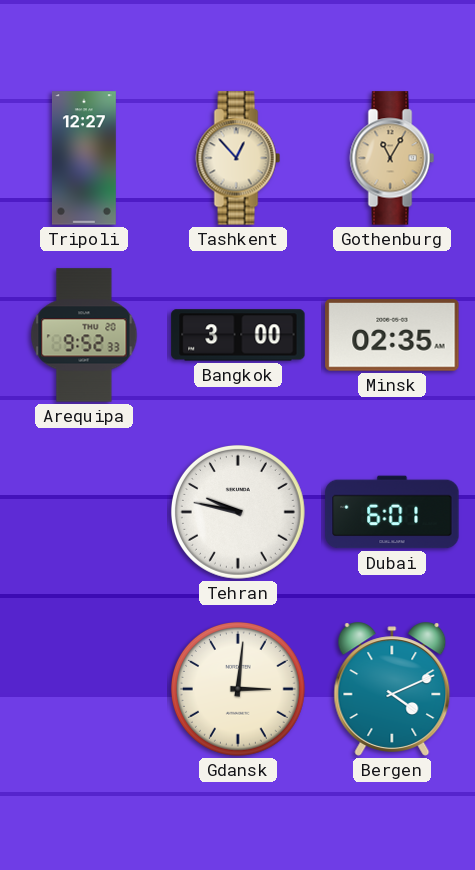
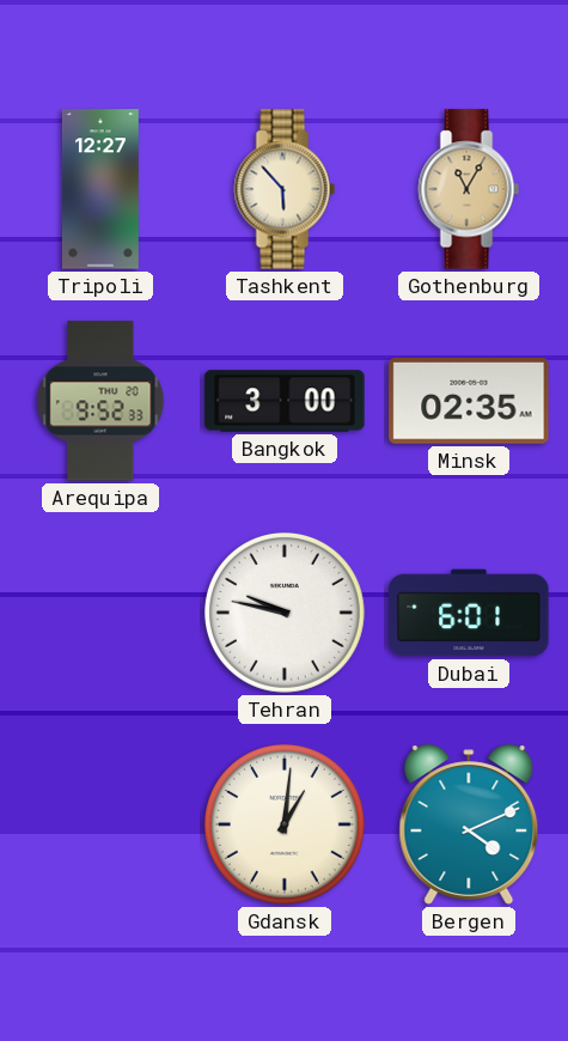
Tashkent: 12:53 -> 5:53 (285, 189)
Gdansk: 3:01 -> 1:01 (285, 824)
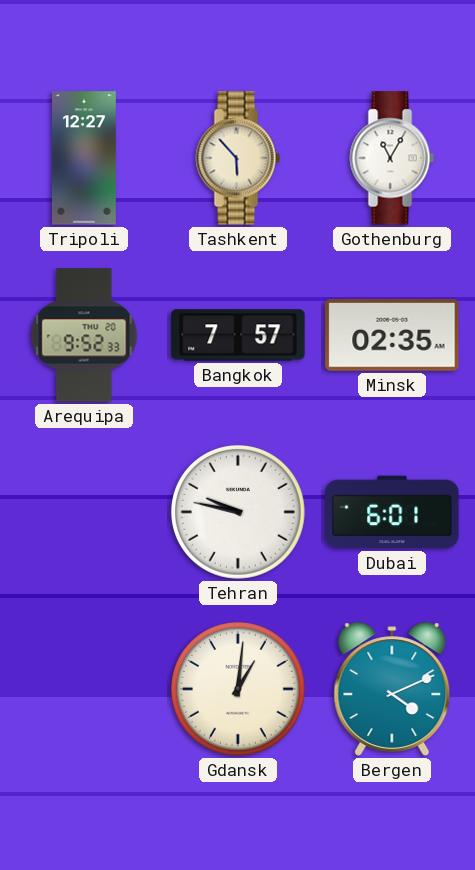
Gothenburg dial: champagne -> white (392, 158)
Bangkok: 3:00 -> 7:57 (238, 335)
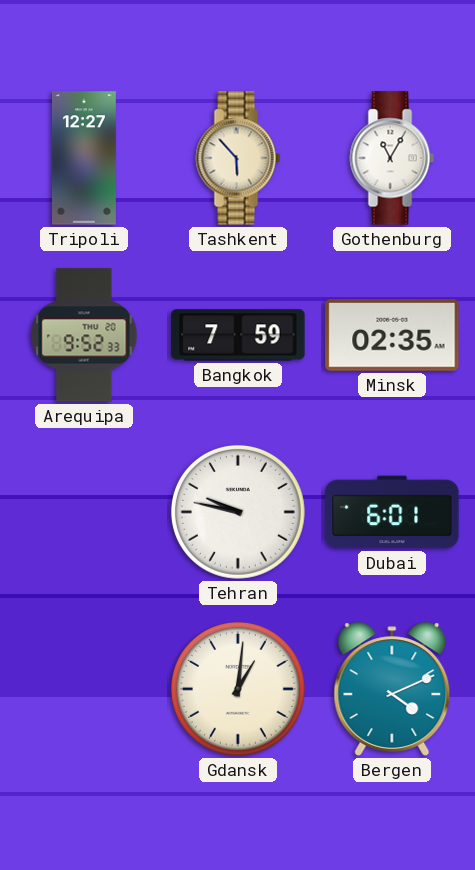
Bangkok: 7:57 -> 7:59 (238, 335)
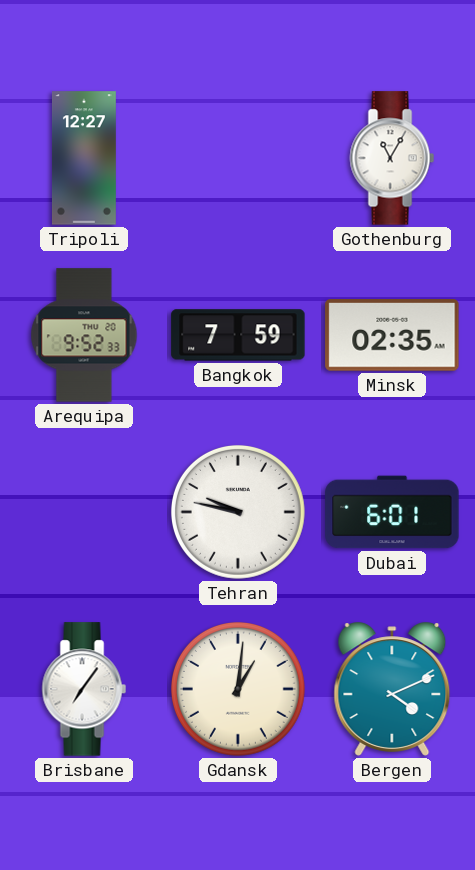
Tashkent: 5:53 -> none (238, 158)
Brisbane: none -> 7:06 (84, 689)
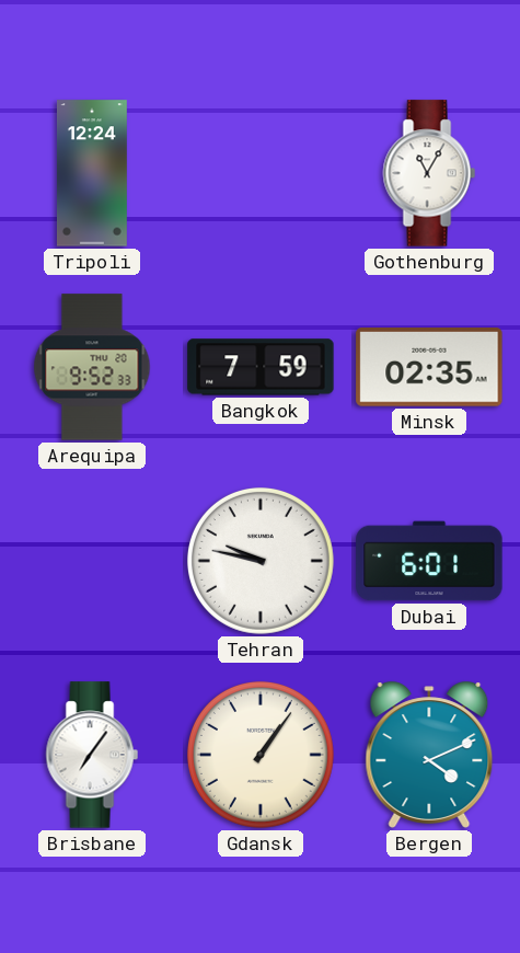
Tripoli: 12:27 -> 12:24 (92, 173)
Gdansk: 1:01 -> 1:06 (261, 755)
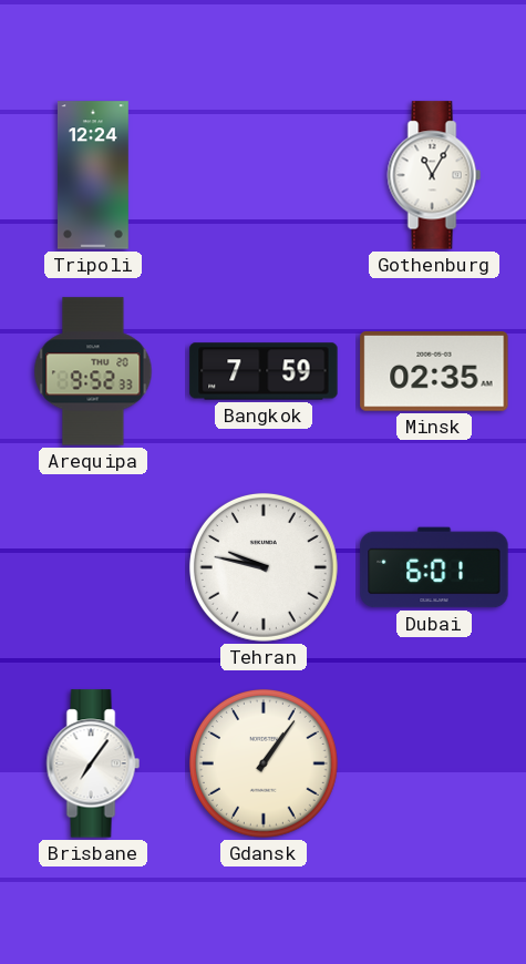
Bergen: 4:11 -> none (429, 755)
